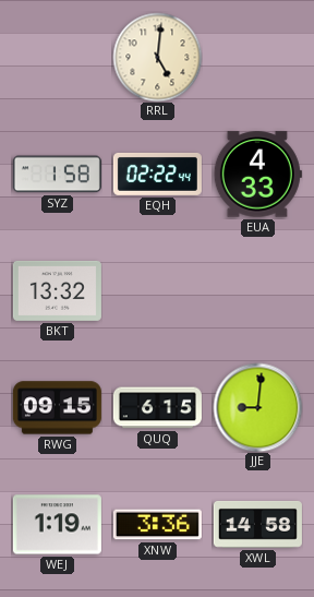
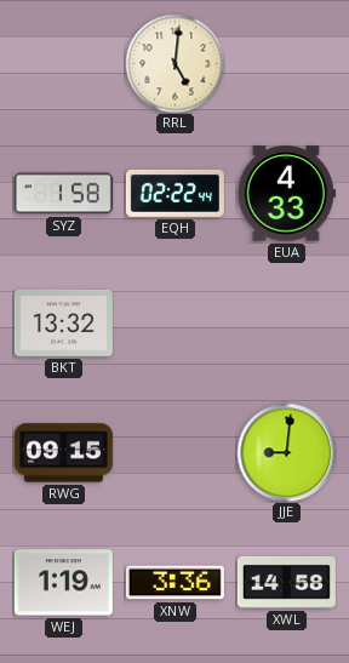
QUQ: 6:15 -> none (157, 408)
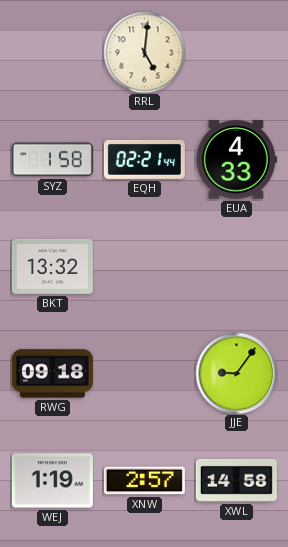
EQH: 02:22 -> 02:21 (144, 159)
RWG: 09:15 -> 09:18 (52, 374)
JJE: 9:01 -> 9:06 (236, 373)
XNW: 3:36 -> 2:57 (144, 481)
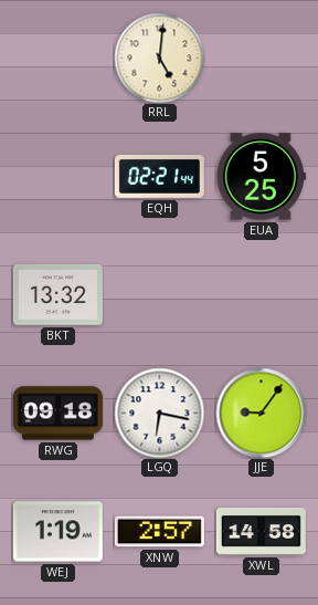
SYZ: 1:58 -> none (52, 160)
EUA: 4:33 -> 5:25 (261, 177)
LGQ: none -> 6:17 (159, 413)
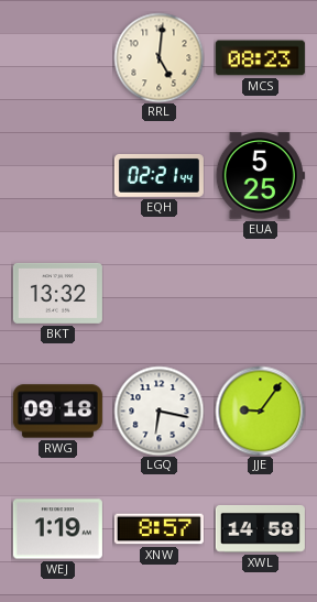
MCS: none -> 08:23 (260, 58)
XNW: 2:57 -> 8:57 (158, 529)
